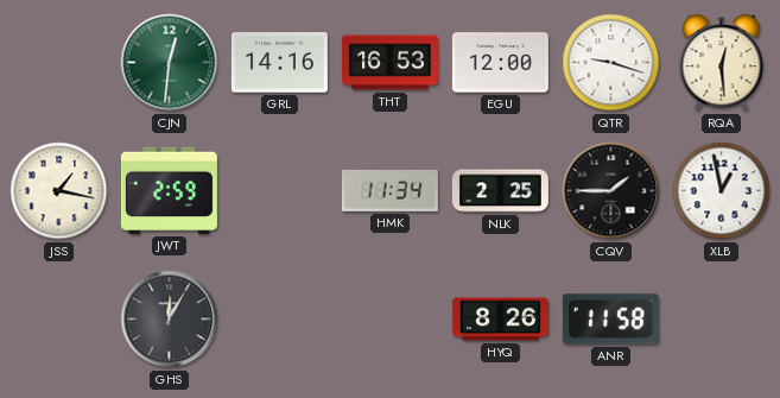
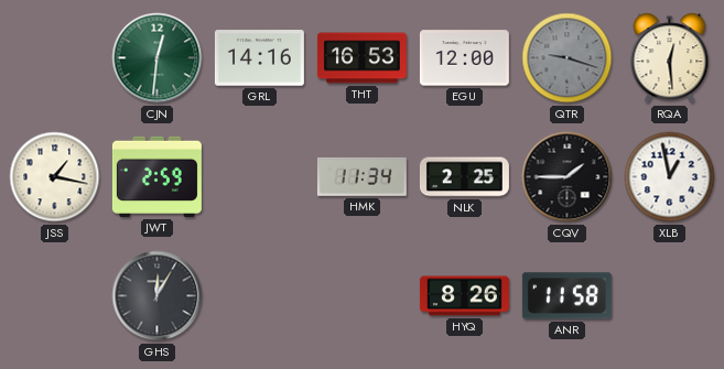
QTR dial: white -> grey (568, 58)
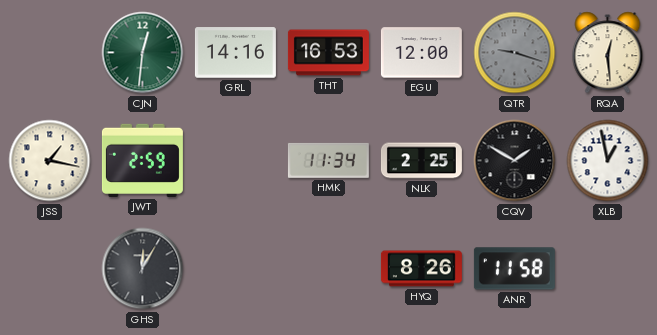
CQV: 1:45 -> 1:50 (515, 161)
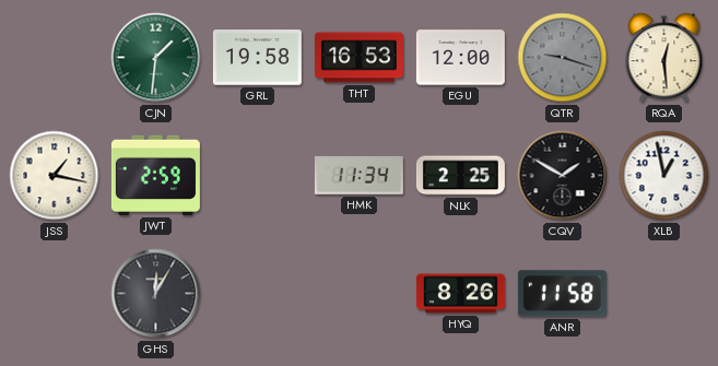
CJN: 12:31 -> 1:31 (156, 58)
GRL: 14:16 -> 19:58 (257, 58)
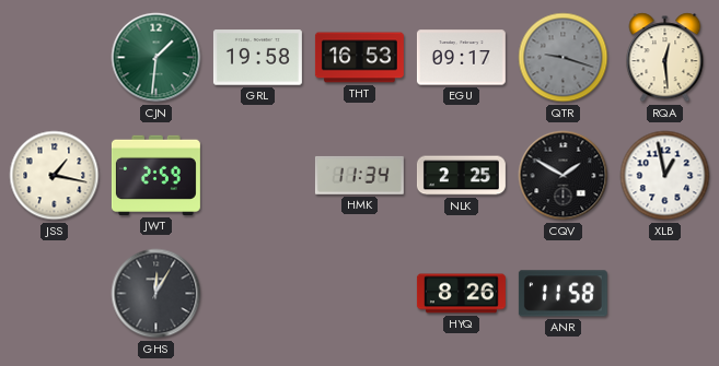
EGU: 12:00 -> 09:17 (461, 58)
